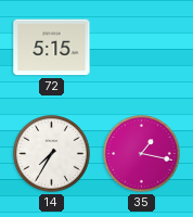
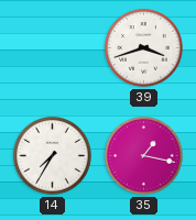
72: 5:15 -> none (52, 48)
39: none -> 3:42 (144, 48)
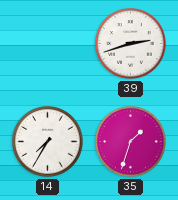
39: 3:42 -> 2:42 (131, 44)
35: 1:17 -> 1:33 (131, 142)
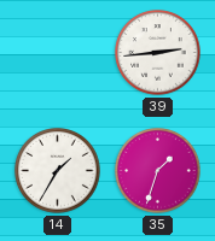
39: 2:42 -> 2:44 (158, 53)
14: 7:35 -> 1:35 (58, 171)
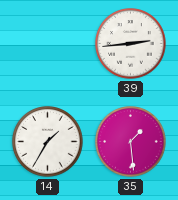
35: 1:33 -> 1:29 (131, 142)
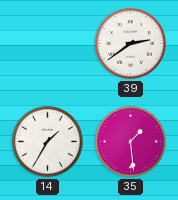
39: 2:44 -> 2:39 (131, 44)
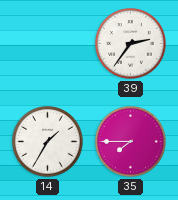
39: 2:39 -> 2:36 (131, 44)
35: 1:29 -> 7:45 (131, 142)
